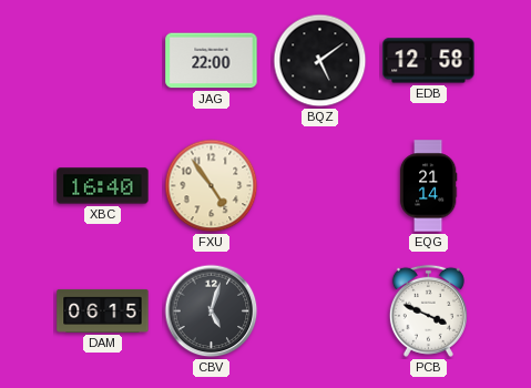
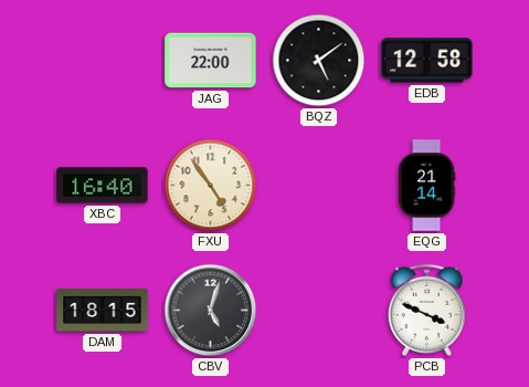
DAM: 06:15 -> 18:15 (103, 310)
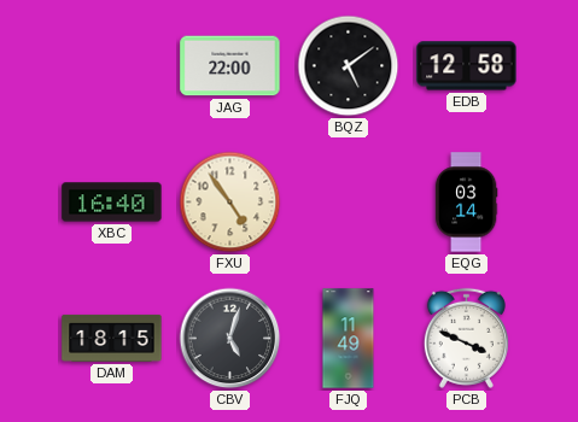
EQG: 21:14 -> 03:14 (466, 203)
FJQ: none -> 11:49 (349, 339)
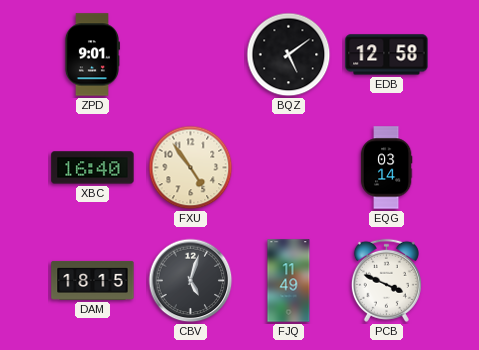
ZPD: none -> 9:01 (91, 55)
JAG: 22:00 -> none (230, 66)
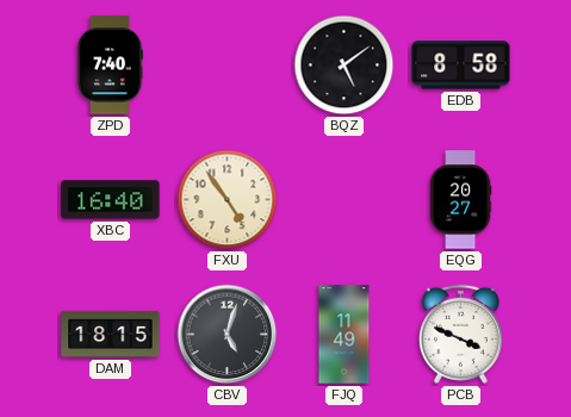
ZPD: 9:01 -> 7:40 (108, 66)
EDB: 12:58 -> 8:58 (461, 66)
EQG: 03:14 -> 20:27 (460, 200)
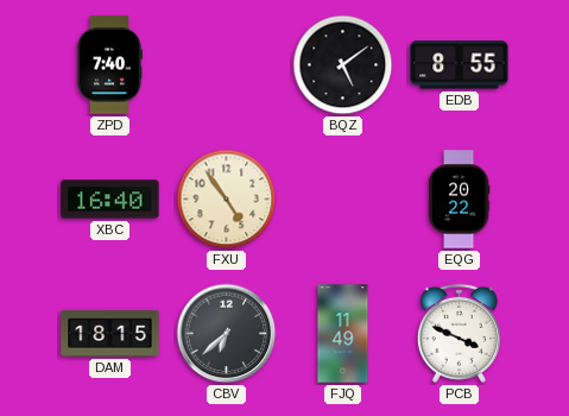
EDB: 8:58 -> 8:55 (460, 65)
EQG: 20:27 -> 20:22 (459, 200)
CBV: 5:03 -> 6:38 (227, 334)
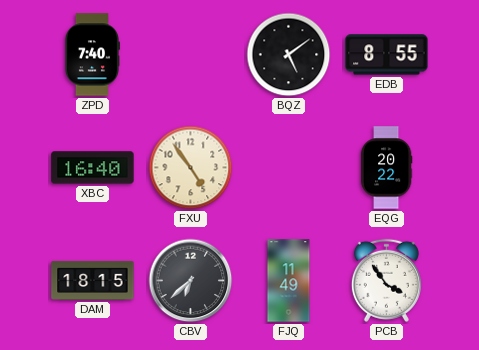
PCB: 3:49 -> 3:54 (386, 280)
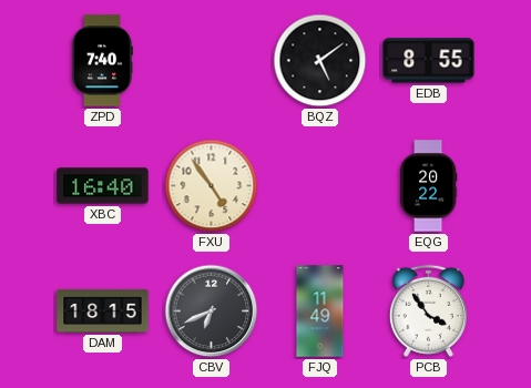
CBV: 6:38 -> 6:41 (212, 312)
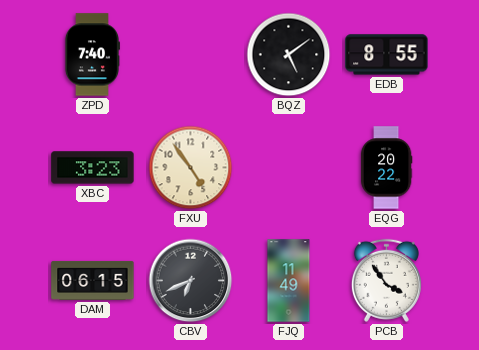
XBC: 16:40 -> 3:23 (93, 168)
DAM: 18:15 -> 06:15 (93, 280)
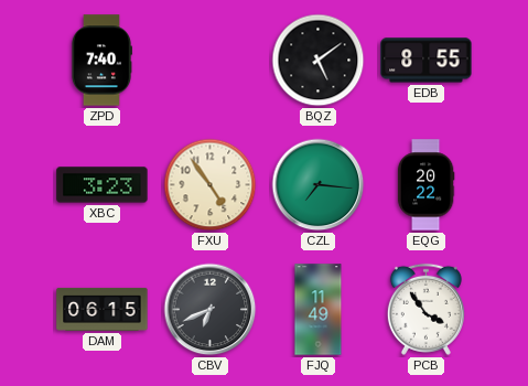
CZL: none -> 7:16 (319, 185)
